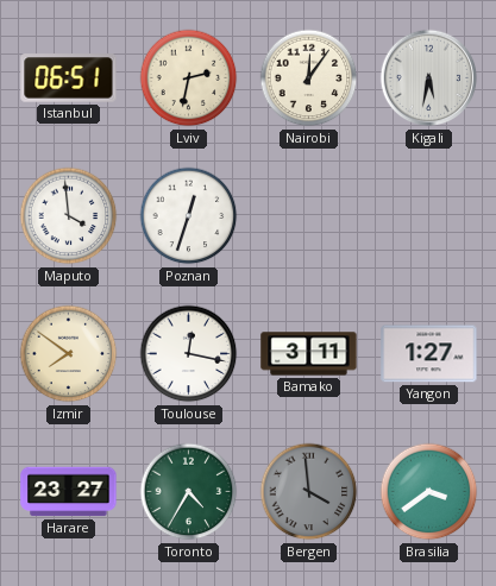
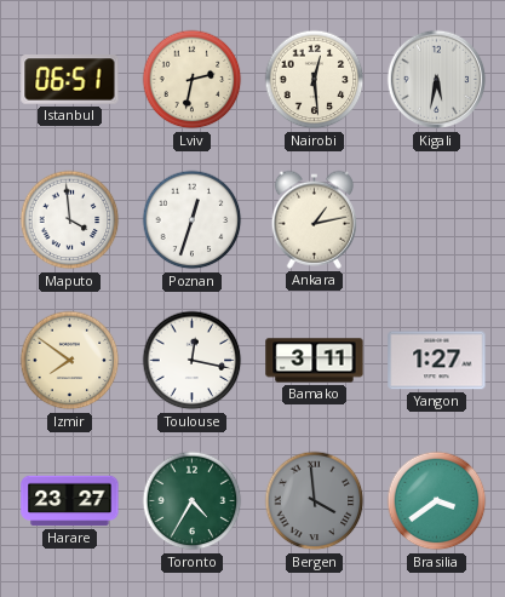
Nairobi: 12:06 -> 12:29 (315, 80)
Ankara: none -> 1:13 (314, 219)
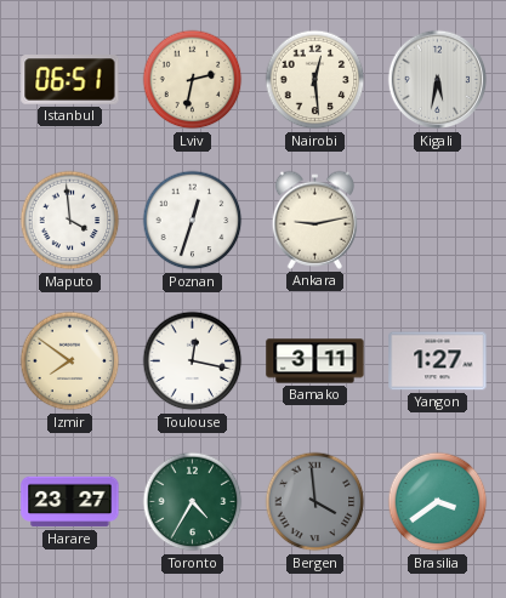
Ankara: 1:13 -> 9:13 (314, 220)
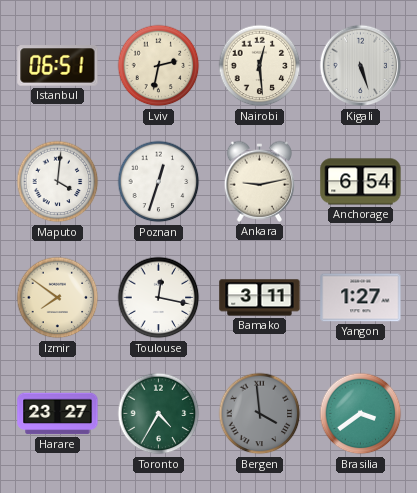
Kigali: 5:32 -> 5:27 (361, 66)
Maputo: 3:59 -> 4:01 (58, 182)
Anchorage: none -> 6:54 (361, 182)
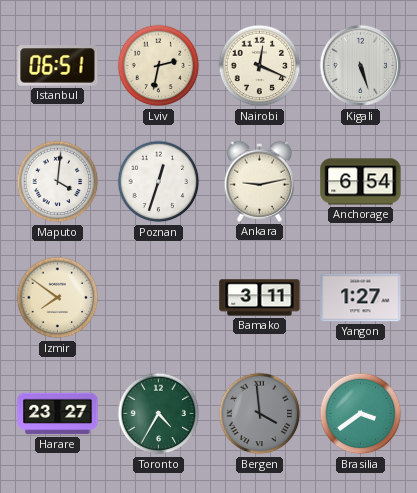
Nairobi: 12:29 -> 12:19 (260, 66)
Toulouse: 12:17 -> none (159, 298)
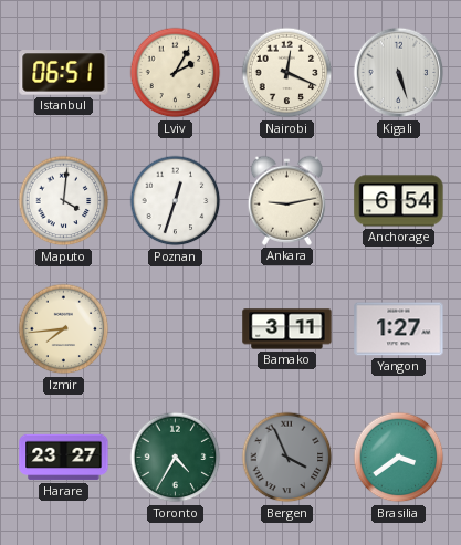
Lviv: 2:32 -> 2:05 (176, 73)
Izmir: 7:51 -> 7:44 (64, 329)
Bergen: 3:59 -> 3:56 (287, 458)
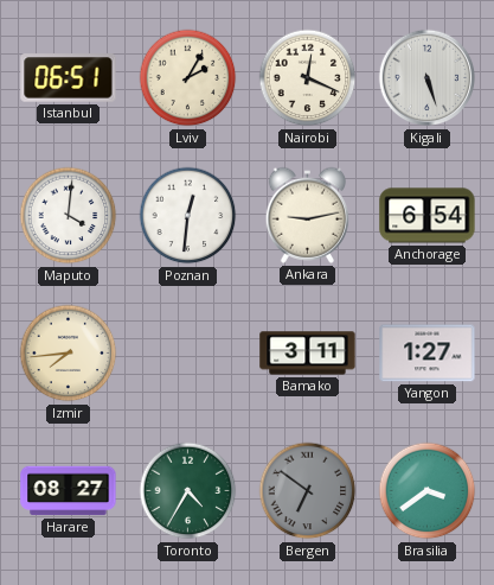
Poznan: 12:33 -> 12:31 (188, 216)
Harare: 23:27 -> 08:27 (69, 491)
Bergen: 3:56 -> 6:51 (308, 491)
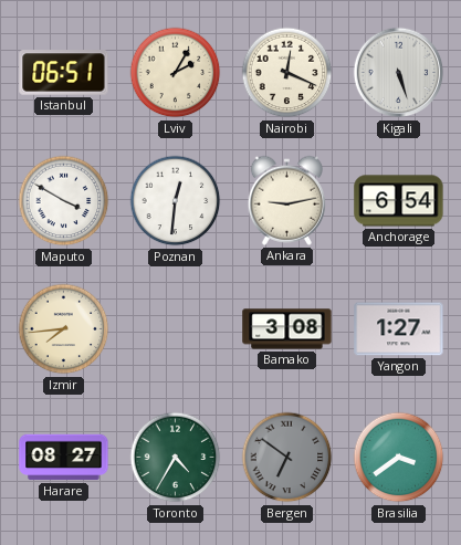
Maputo: 4:01 -> 3:50 (64, 201)
Bamako: 3:11 -> 3:08 (287, 329)
